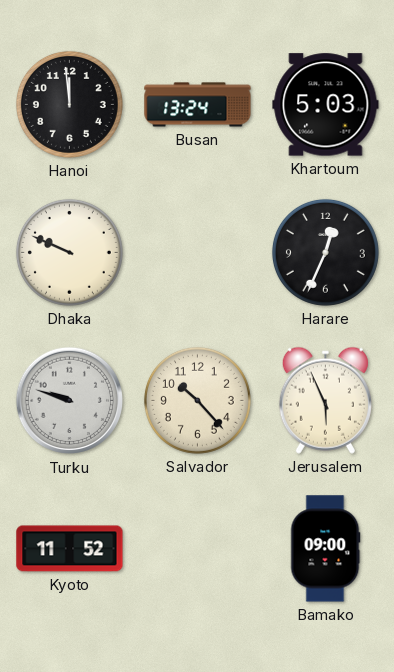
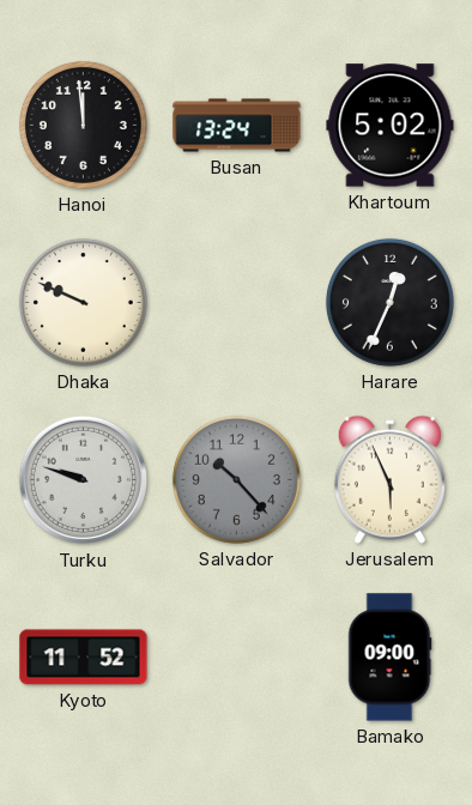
Khartoum: 5:03 -> 5:02 (391, 126)
Salvador dial: cream -> grey (236, 479)
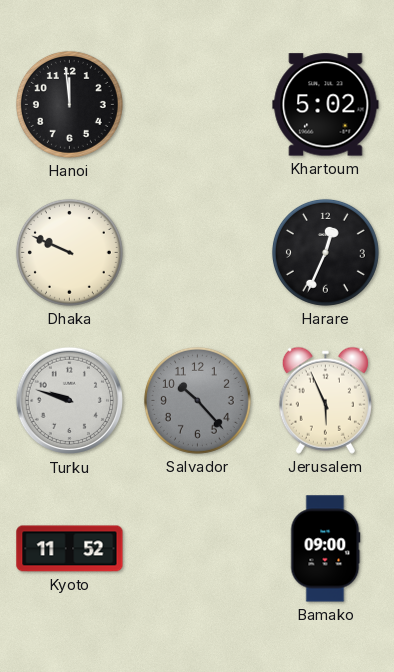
Busan: 13:24 -> none (237, 126)
